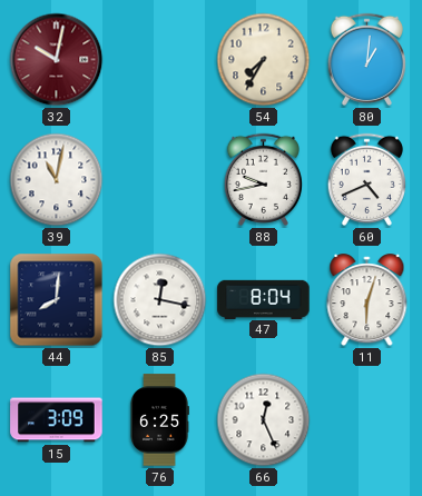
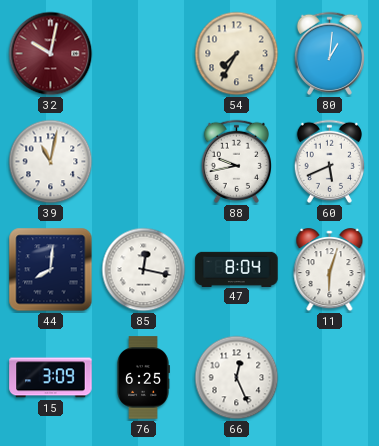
60: 4:41 -> 5:41 (329, 161)
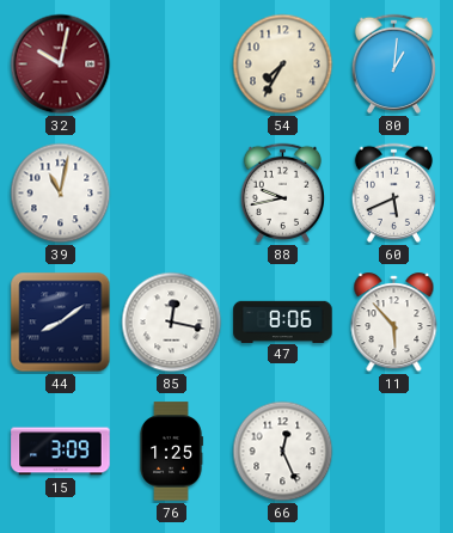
44: 8:01 -> 8:09 (61, 323)
47: 8:04 -> 8:06 (283, 321)
11: 6:03 -> 5:53 (394, 323)
76: 6:25 -> 1:25 (171, 452)
